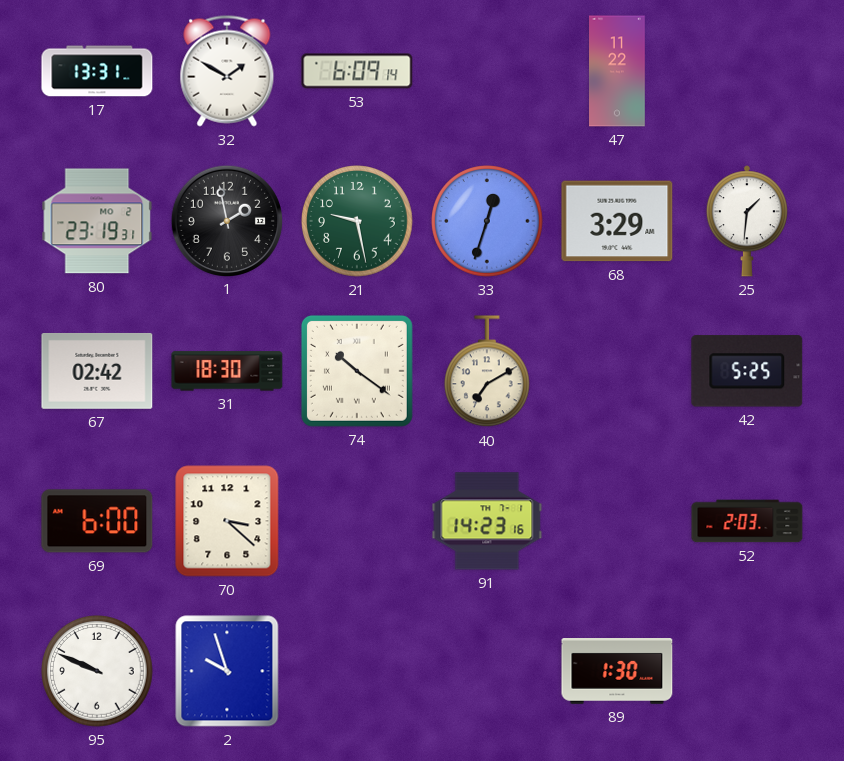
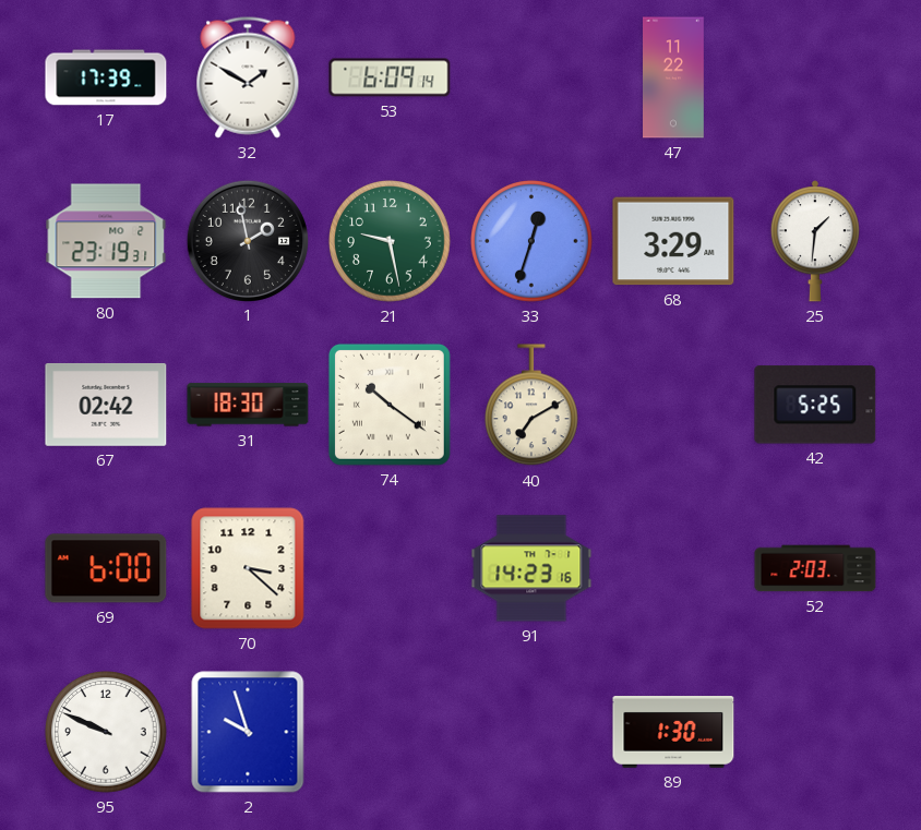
17: 13:31 -> 17:39 (106, 77)
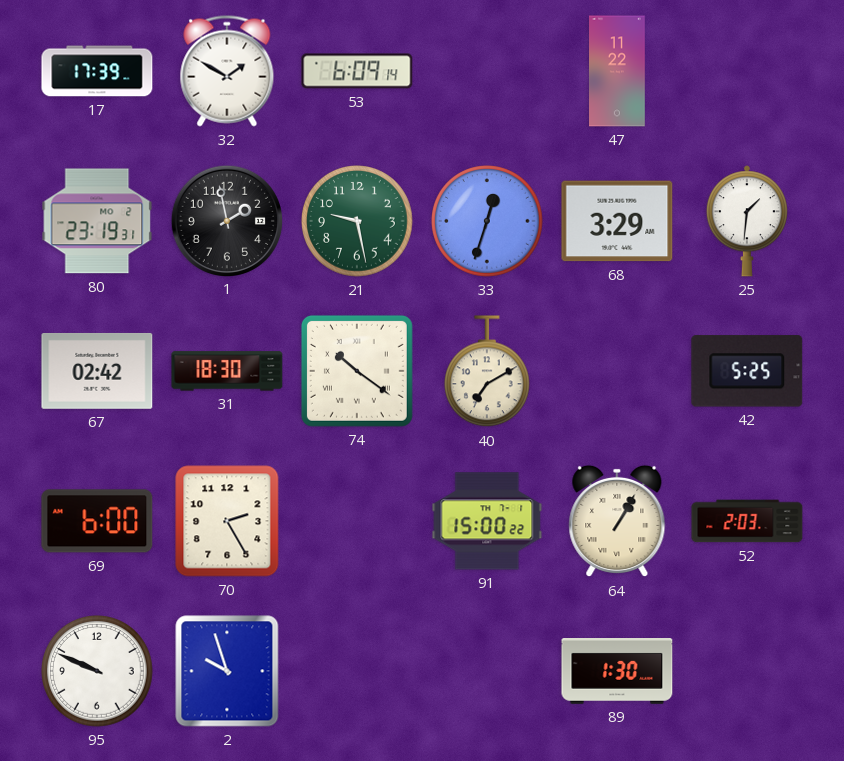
70: 3:22 -> 2:25 (227, 521)
91: 14:23 -> 15:00 (487, 521)
64: none -> 1:05 (617, 521)
